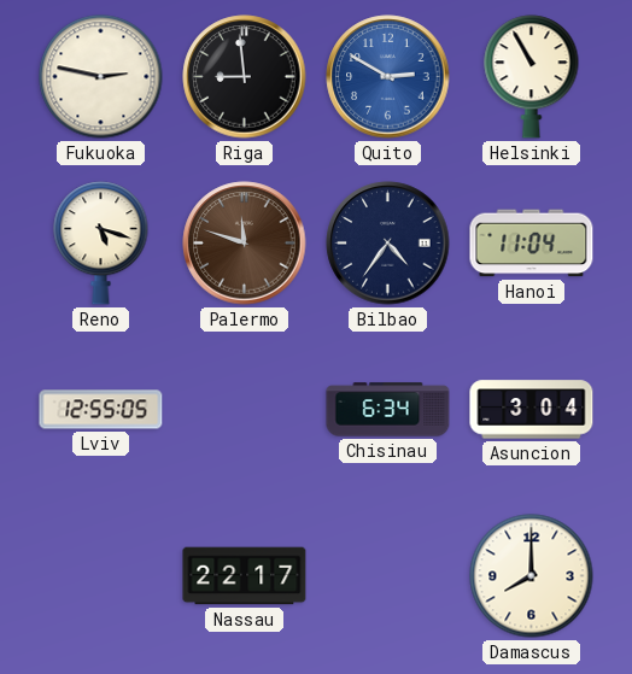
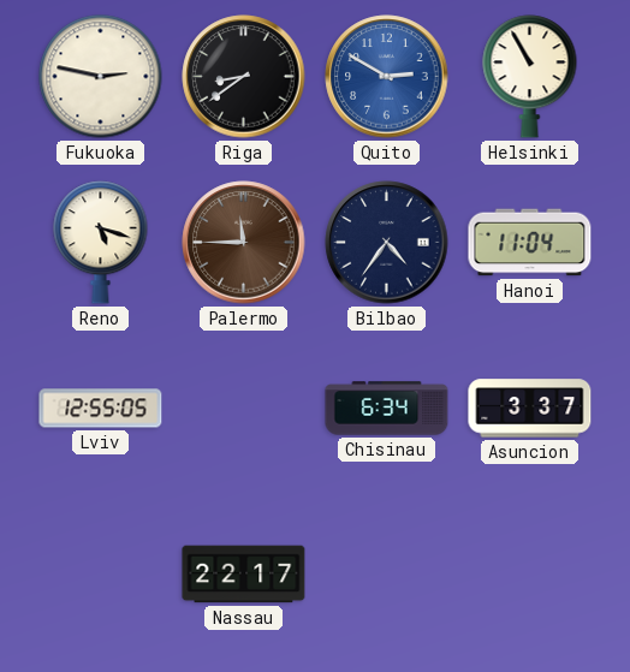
Riga: 8:59 -> 8:39 (244, 77)
Palermo: 11:48 -> 11:45 (244, 243)
Asuncion: 3:04 -> 3:37 (530, 409)
Damascus: 8:00 -> none (532, 576)
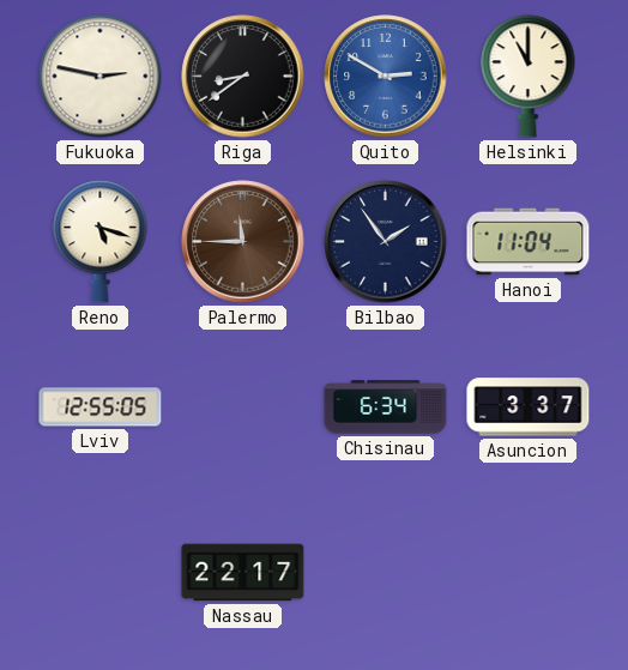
Helsinki: 10:55 -> 11:00 (529, 77)
Bilbao: 4:36 -> 1:54 (386, 242)
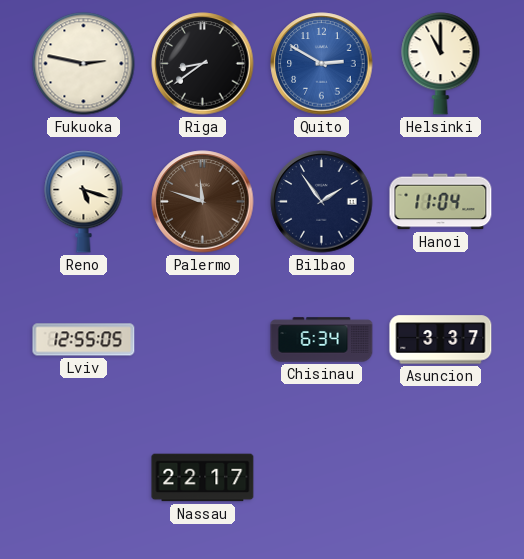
Palermo: 11:45 -> 11:48 (203, 202)
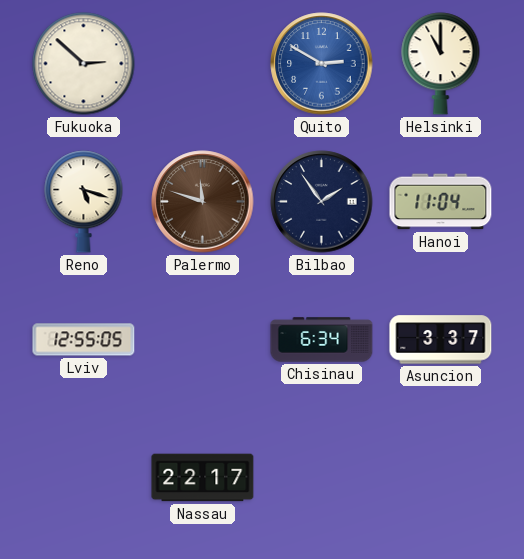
Fukuoka: 2:47 -> 2:52 (84, 64)
Riga: 8:39 -> none (203, 64)
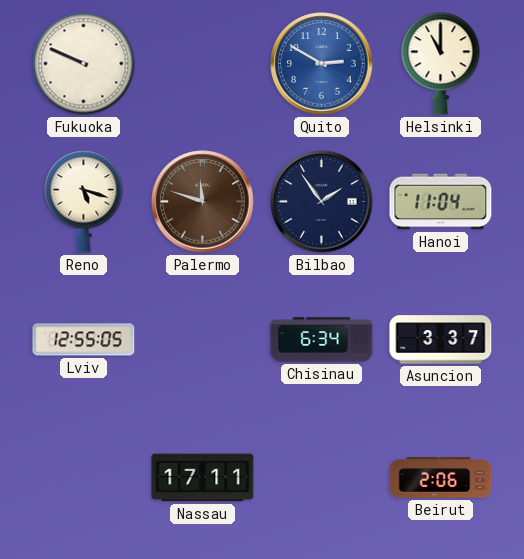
Fukuoka: 2:52 -> 9:49 (84, 64)
Nassau: 22:17 -> 17:11 (203, 478)
Beirut: none -> 2:06 (441, 478)
